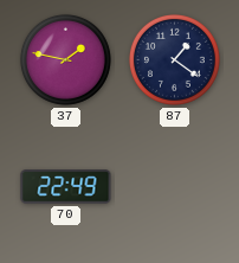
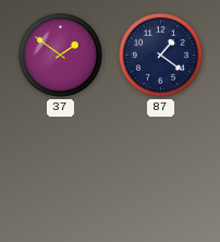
37: 1:47 -> 1:51 (60, 55)
70: 22:49 -> none (66, 187)
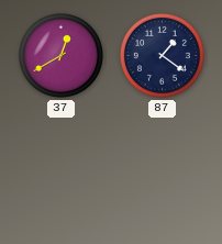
37: 1:51 -> 12:40 (60, 55)
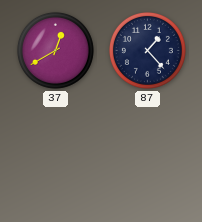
87: 1:21 -> 1:23 (147, 50)
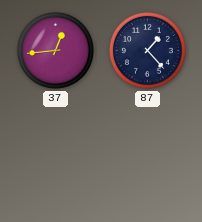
37: 12:40 -> 12:44 (55, 50)
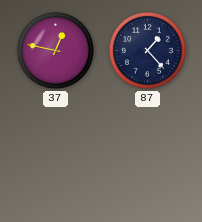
37: 12:44 -> 12:47 (55, 50)
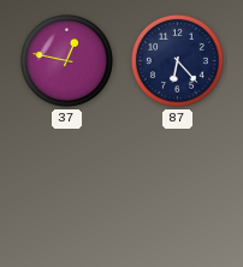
87: 1:23 -> 6:23 (177, 60)
